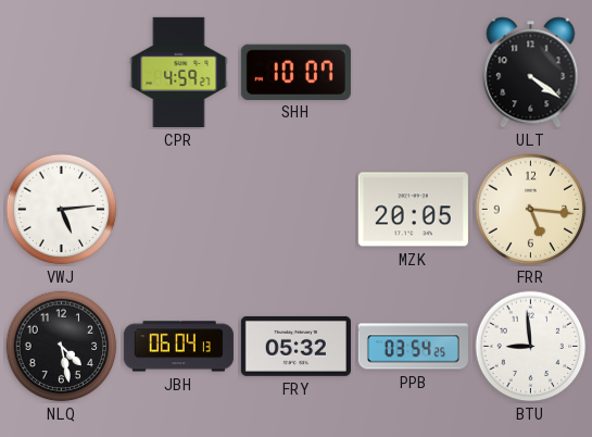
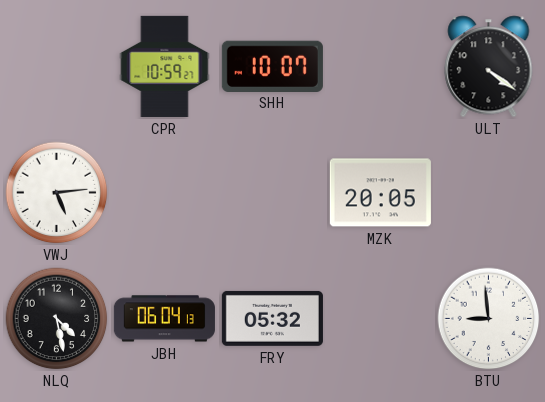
CPR: 4:59 -> 10:59 (165, 66)
FRR: 5:16 -> none (531, 210)
PPB: 03:54 -> none (413, 347)
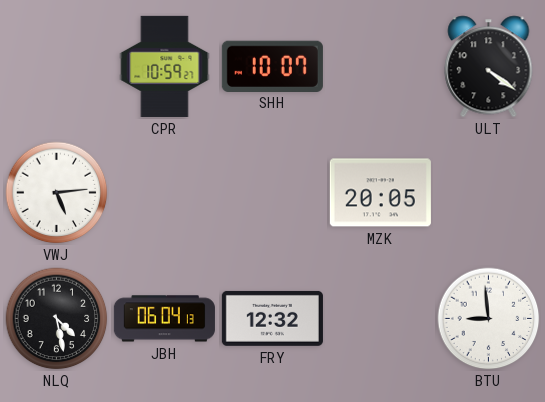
FRY: 05:32 -> 12:32 (272, 318)
